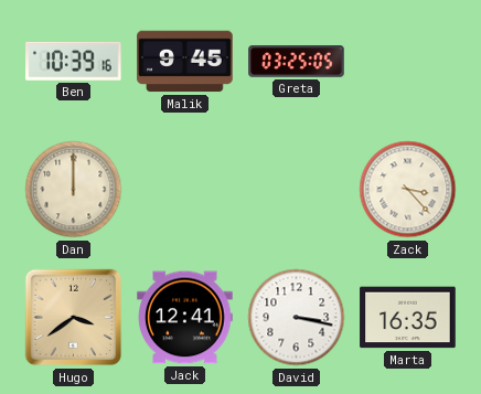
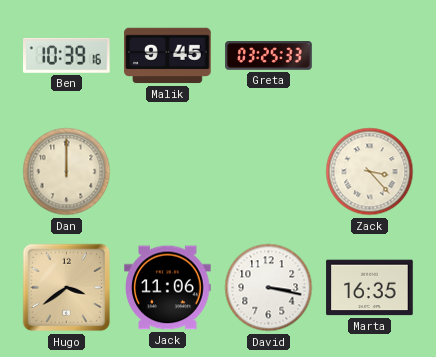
Greta: 03:25:05 -> 03:25:33 (269, 56)
Jack: 12:41 -> 11:06 (168, 288)
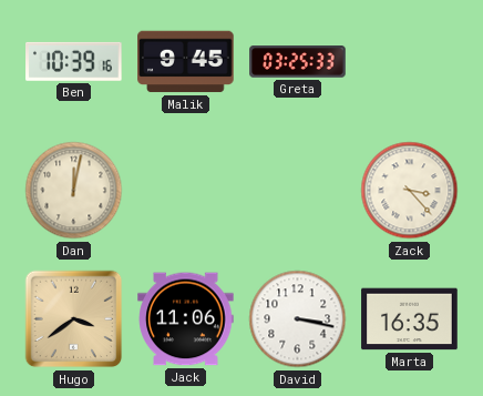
Dan: 12:00 -> 12:02 (74, 191)
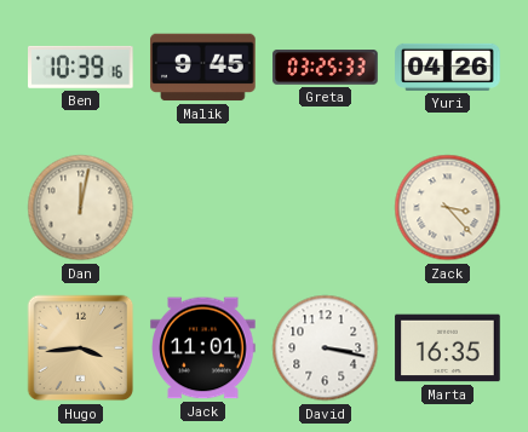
Yuri: none -> 04:26 (448, 67)
Hugo: 3:39 -> 3:44 (81, 349)
Jack: 11:06 -> 11:01 (203, 349)
